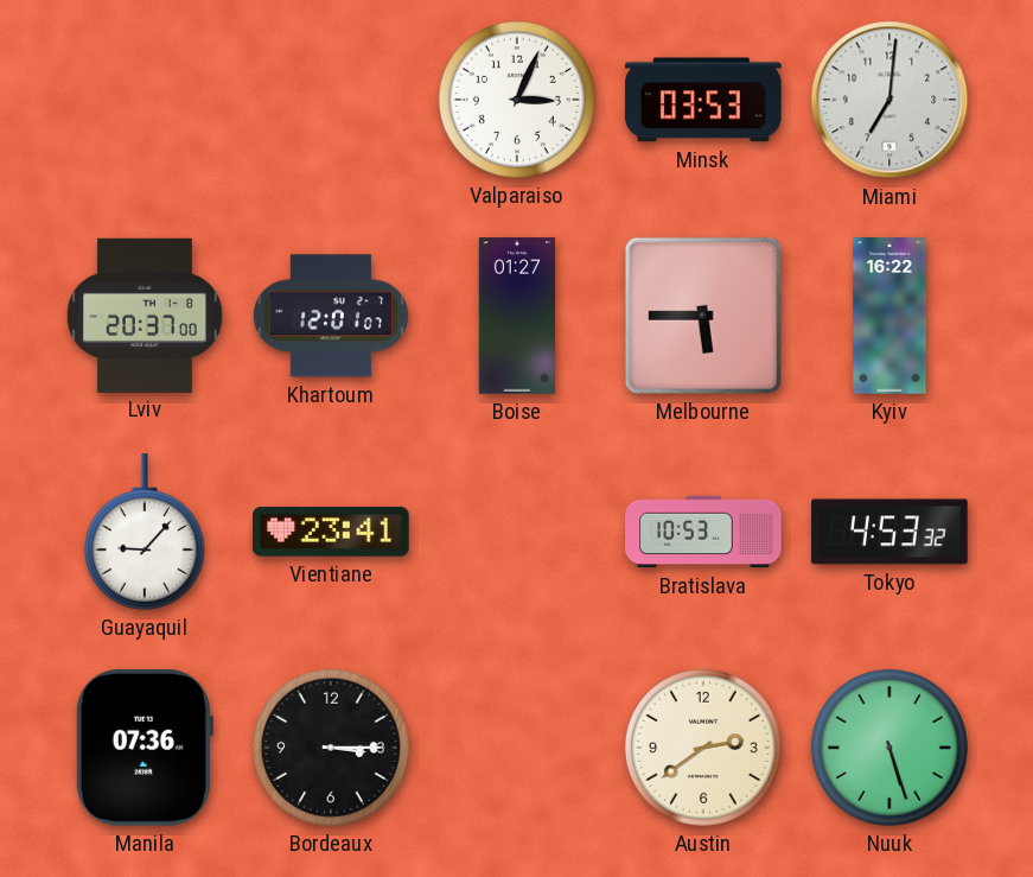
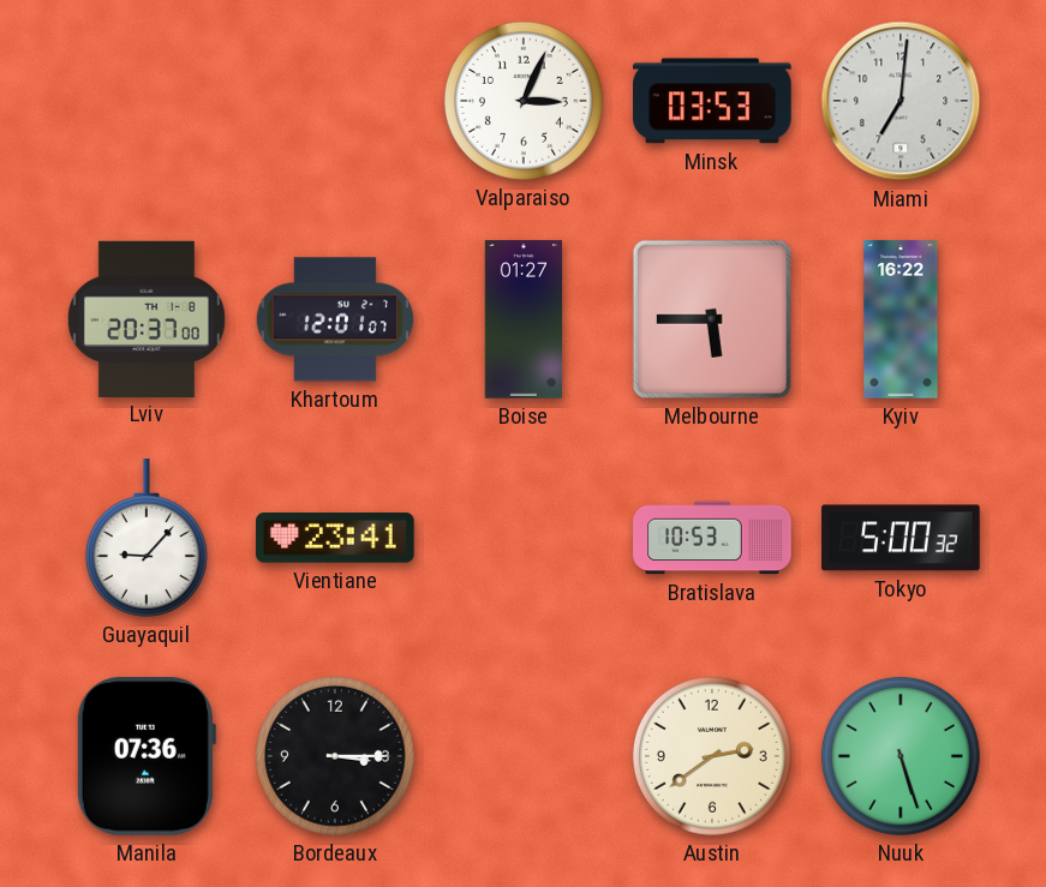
Tokyo: 4:53 -> 5:00 (901, 538)
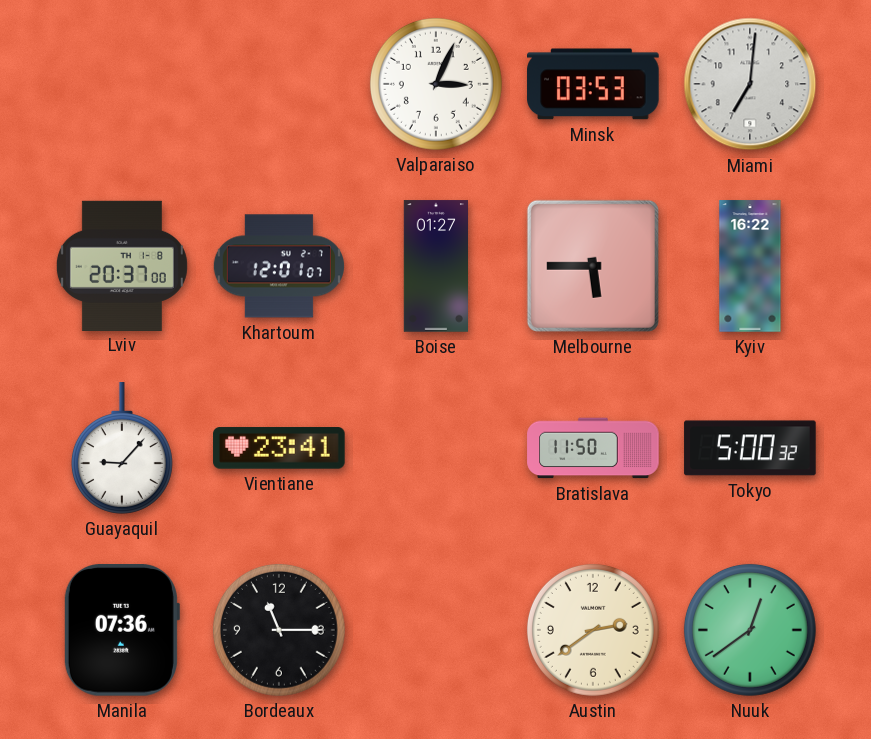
Bratislava: 10:53 -> 11:50 (593, 448)
Bordeaux: 3:15 -> 11:15 (279, 630)
Nuuk: 5:27 -> 12:39 (750, 630)
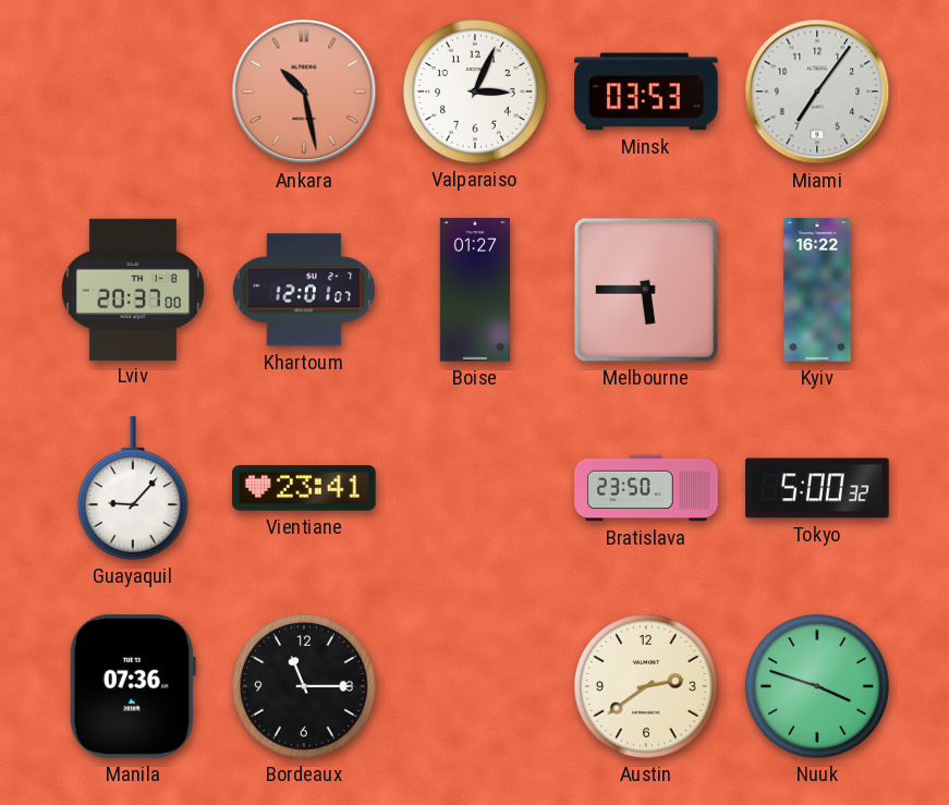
Ankara: none -> 10:28 (304, 92)
Miami: 7:01 -> 7:06 (817, 92)
Bratislava: 11:50 -> 23:50 (646, 488)
Nuuk: 12:39 -> 3:48 (817, 686)
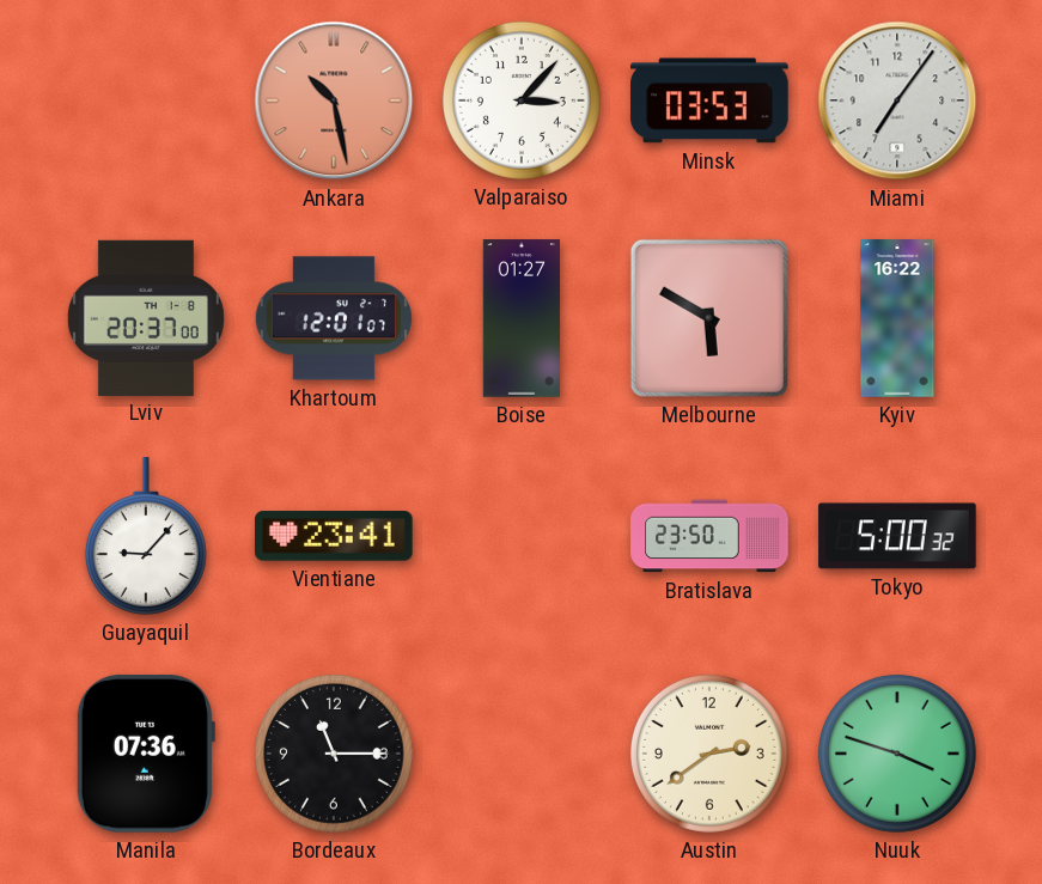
Valparaiso: 3:04 -> 3:07 (522, 100)
Melbourne: 5:45 -> 5:50 (709, 318)
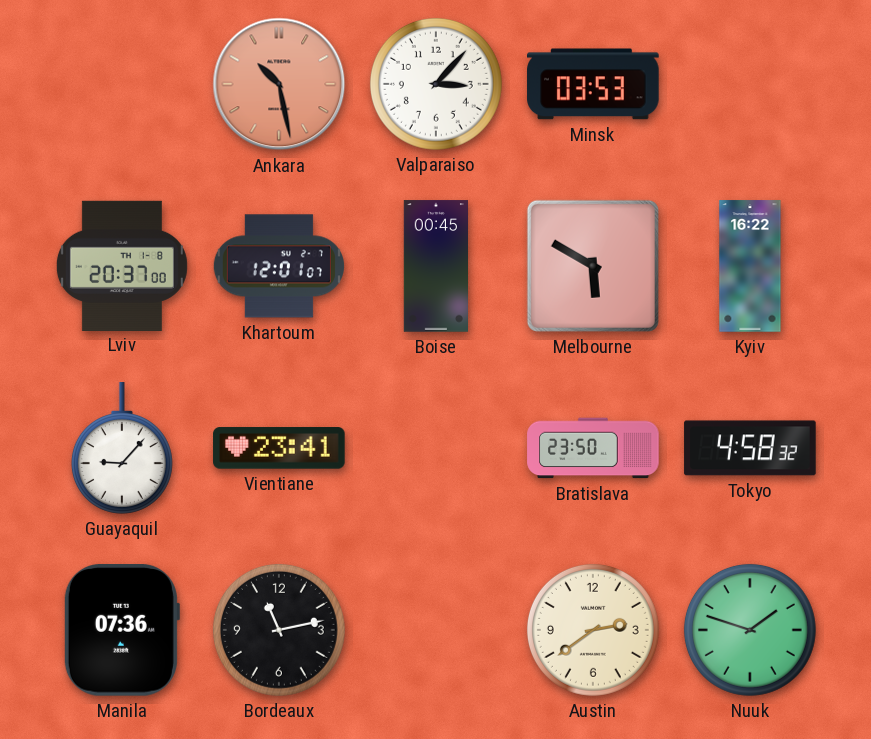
Miami: 7:06 -> none (897, 100)
Boise: 01:27 -> 00:45 (435, 266)
Tokyo: 5:00 -> 4:58 (750, 448)
Bordeaux: 11:15 -> 11:13 (279, 630)
Nuuk: 3:48 -> 1:48 (750, 630)
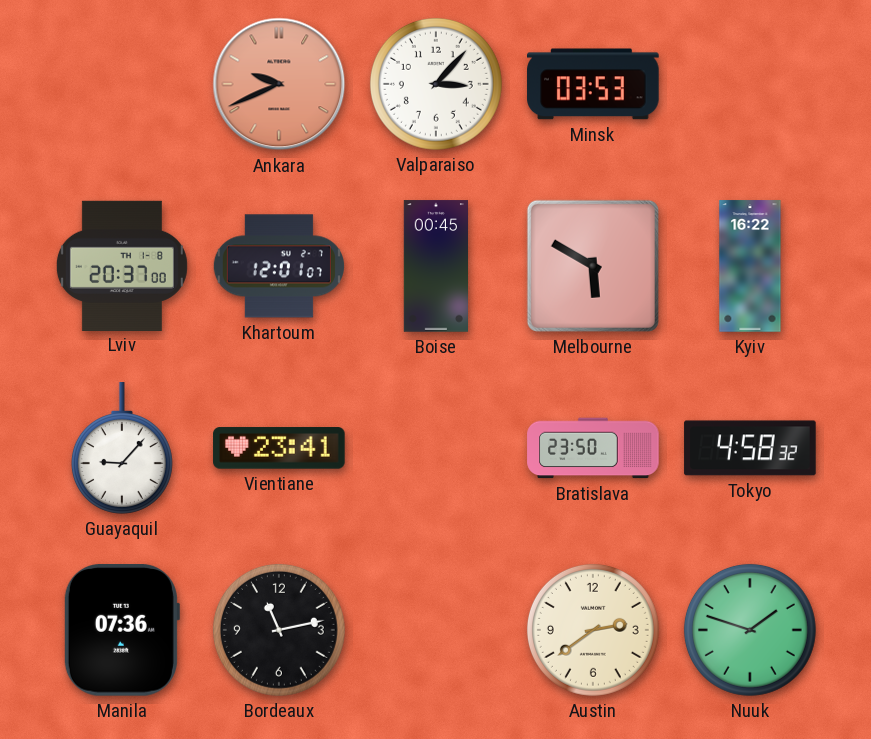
Ankara: 10:28 -> 9:41 (279, 84)
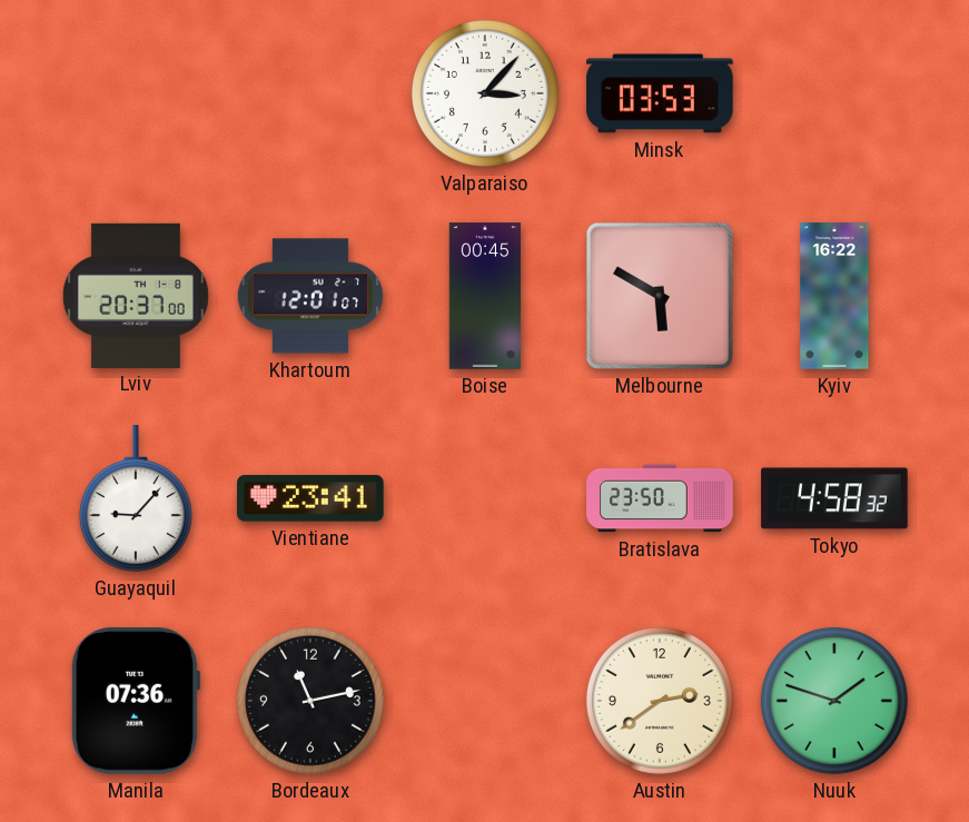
Ankara: 9:41 -> none (279, 84)
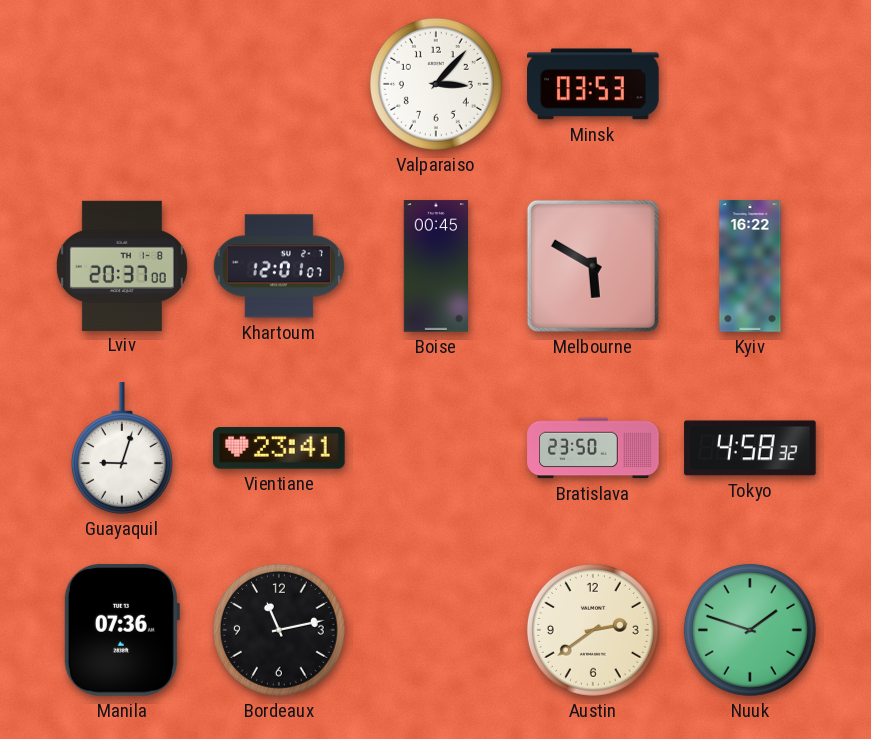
Guayaquil: 9:07 -> 9:03 (122, 448)
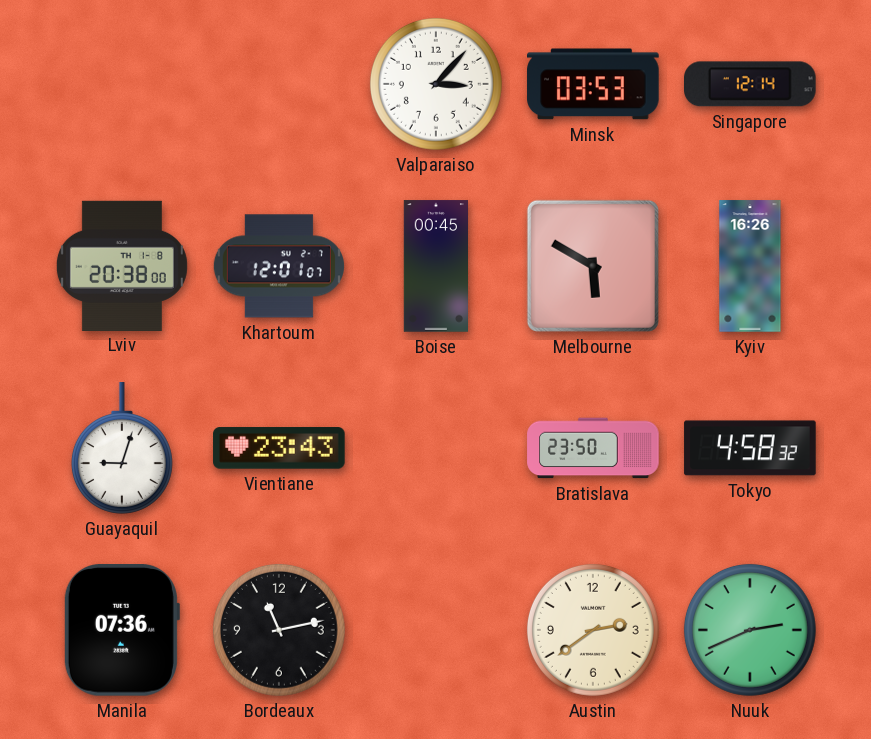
Singapore: none -> 12:14 (751, 84)
Lviv: 20:37 -> 20:38 (122, 265)
Kyiv: 16:22 -> 16:26 (750, 266)
Vientiane: 23:41 -> 23:43 (279, 448)
Nuuk: 1:48 -> 2:41 (750, 630)
